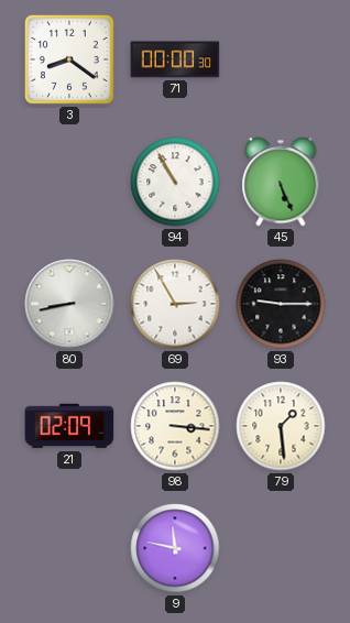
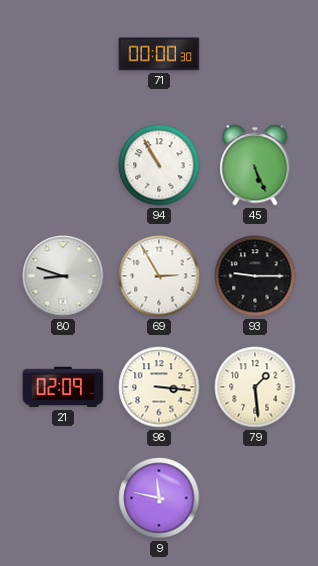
3: 8:21 -> none (69, 59)
80: 8:43 -> 8:48 (63, 276)
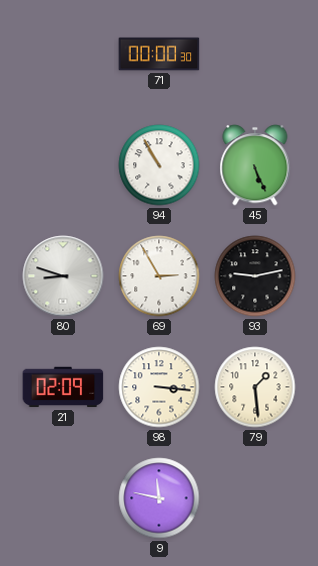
93: 9:15 -> 9:13 (255, 276)
